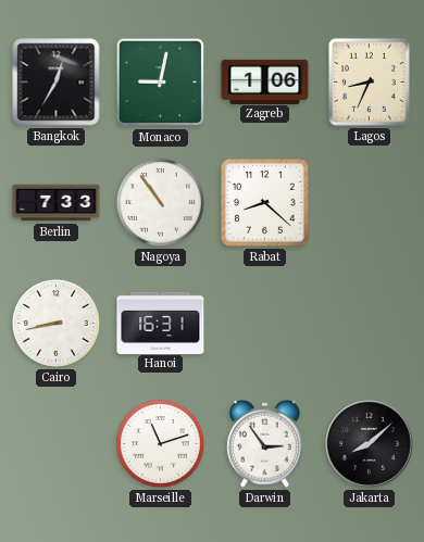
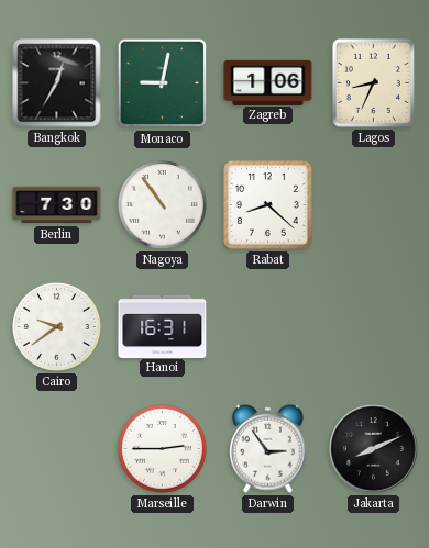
Berlin: 7:33 -> 7:30 (57, 205)
Cairo: 8:43 -> 9:39 (56, 326)
Marseille: 11:12 -> 2:45 (162, 448)
Jakarta: 8:08 -> 8:11 (374, 449)
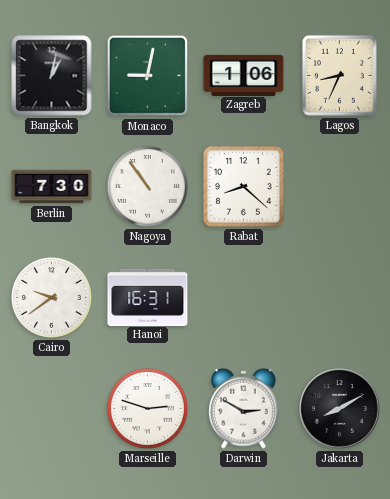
Bangkok: 12:35 -> 1:02 (52, 76)
Marseille: 2:45 -> 2:48 (147, 408)
Darwin: 2:54 -> 2:50 (244, 408)
Jakarta: 8:11 -> 8:10 (340, 409)
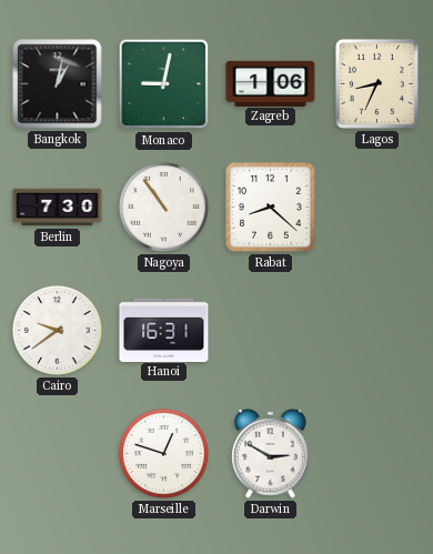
Marseille: 2:48 -> 12:48 (163, 453)
Jakarta: 8:10 -> none (340, 409)
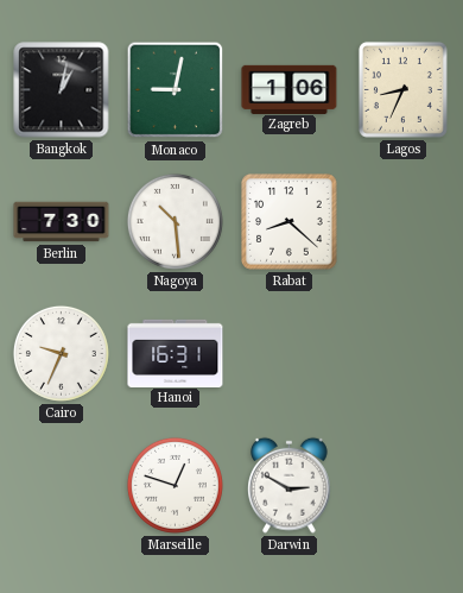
Nagoya: 10:54 -> 10:29 (175, 221)
Cairo: 9:39 -> 9:34 (61, 353)
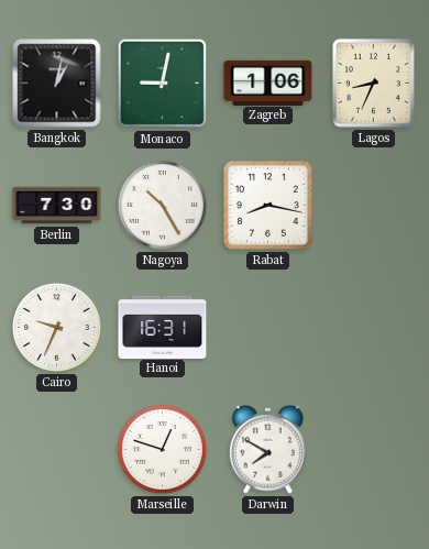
Nagoya: 10:29 -> 10:25 (162, 205)
Rabat: 8:22 -> 8:17 (268, 206)
Darwin: 2:50 -> 7:50 (268, 449)
